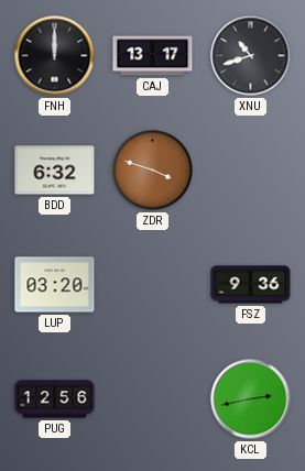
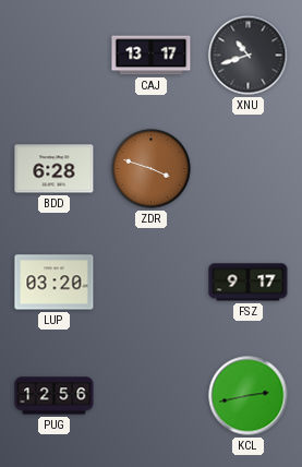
FNH: 12:00 -> none (55, 56)
BDD: 6:32 -> 6:28 (55, 169)
FSZ: 9:36 -> 9:17 (249, 283)
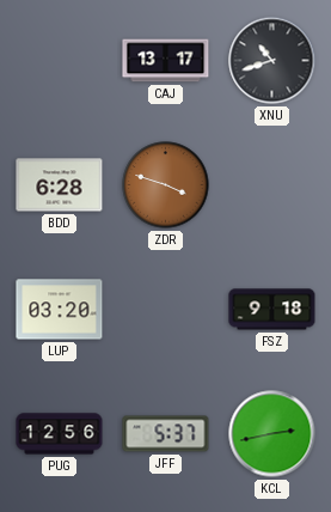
FSZ: 9:17 -> 9:18 (272, 310)
JFF: none -> 5:37 (166, 434)
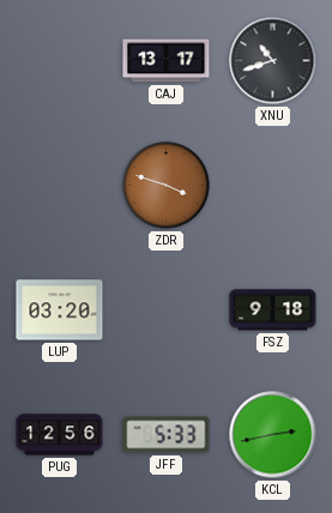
BDD: 6:28 -> none (60, 185)
JFF: 5:37 -> 5:33 (167, 435)
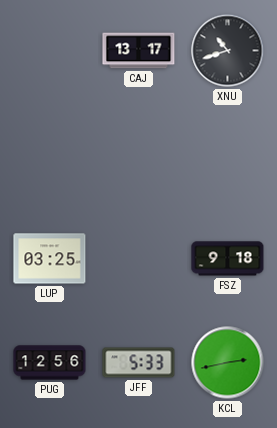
ZDR: 3:48 -> none (167, 186)
LUP: 03:20 -> 03:25 (50, 259)
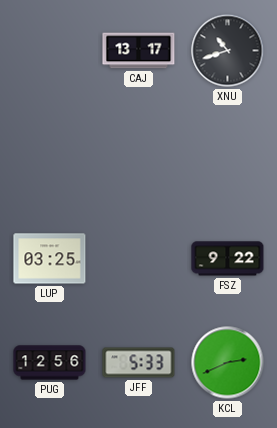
FSZ: 9:18 -> 9:22 (228, 259)
KCL: 2:43 -> 2:41 (228, 363)
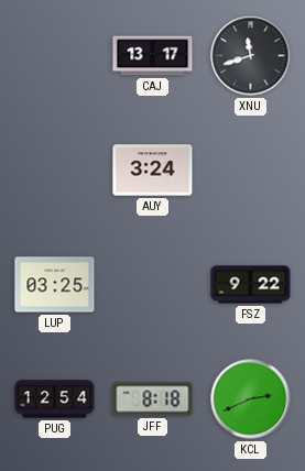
XNU: 10:42 -> 11:42 (251, 56)
AUY: none -> 3:24 (153, 171)
PUG: 12:56 -> 12:54 (55, 399)
JFF: 5:33 -> 8:18 (153, 399)
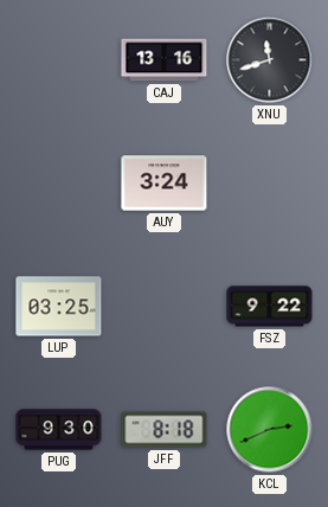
CAJ: 13:17 -> 13:16 (165, 60)
PUG: 12:54 -> 9:30 (59, 430)
